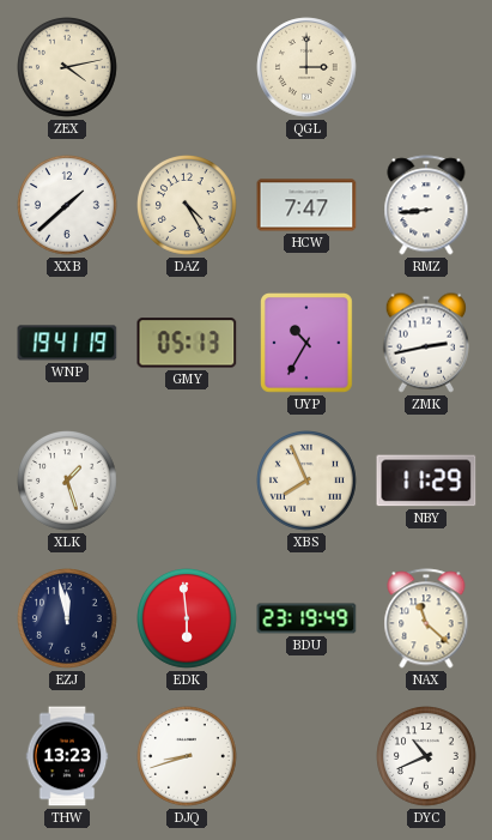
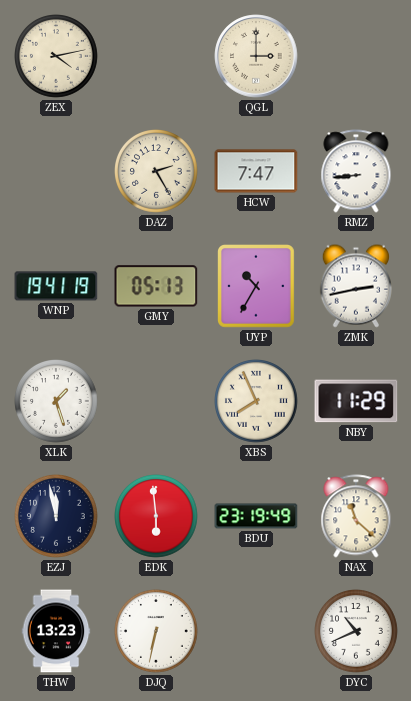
XXB: 1:38 -> none (68, 206)
DAZ: 4:25 -> 2:25 (157, 172)
DJQ: 8:42 -> 6:32 (157, 632)
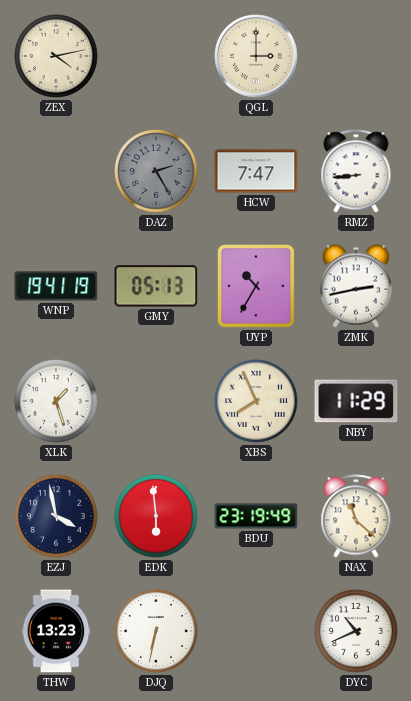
DAZ dial: cream -> grey (157, 172)
EZJ: 11:58 -> 3:58 (57, 517)
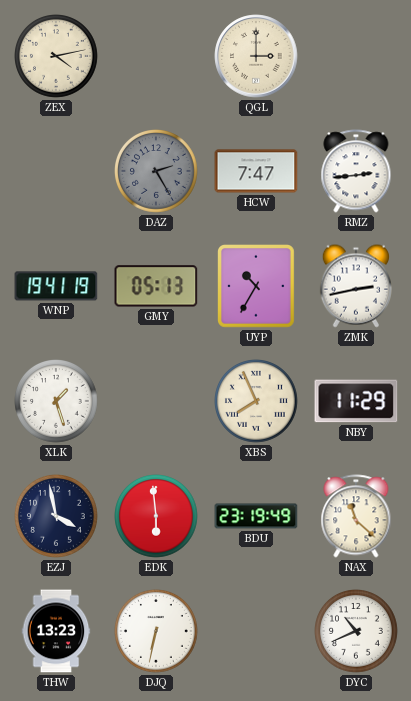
RMZ: 8:44 -> 2:44 (356, 171)
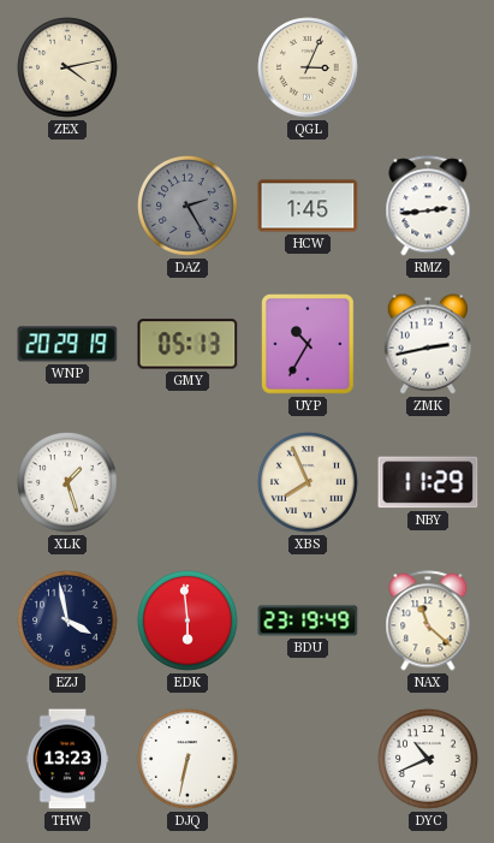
QGL: 3:00 -> 3:04 (308, 67)
HCW: 7:47 -> 1:45 (308, 206)
WNP: 19:41 -> 20:29 (67, 344)
